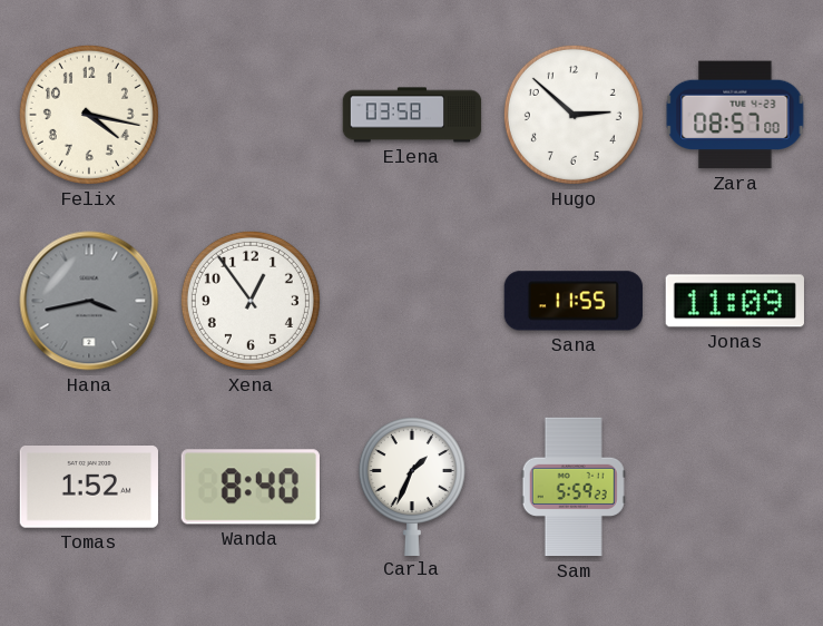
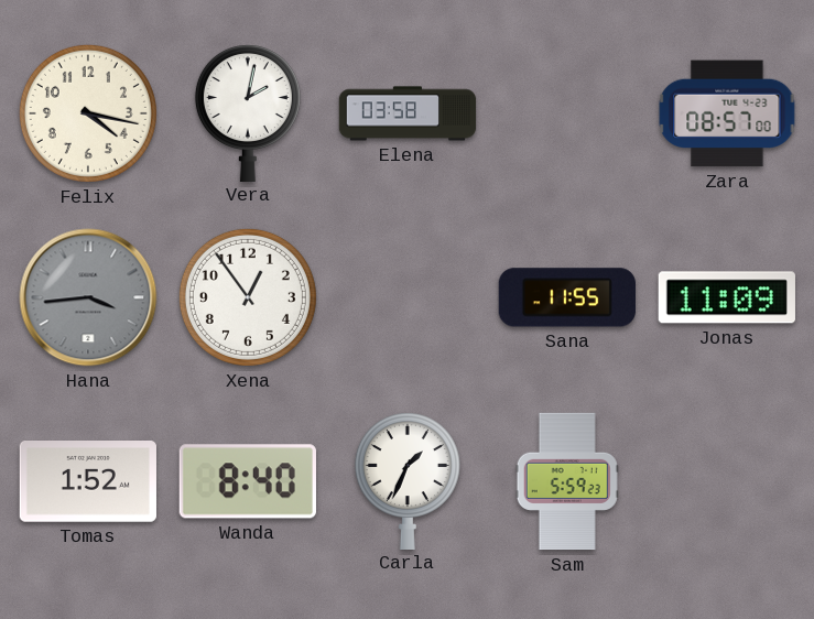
Vera: none -> 2:02 (248, 113)
Hugo: 2:52 -> none (574, 115)
Hana: 3:43 -> 3:44 (88, 297)
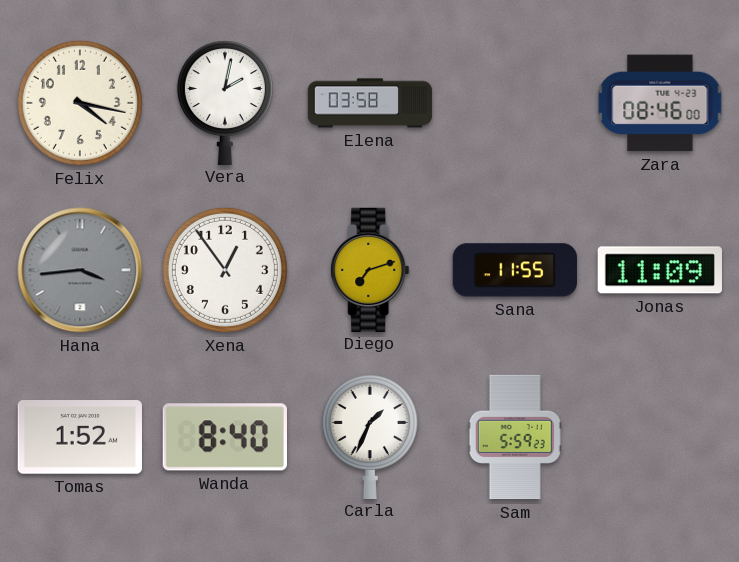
Zara: 08:57 -> 08:46 (660, 103)
Diego: none -> 7:12 (370, 269)
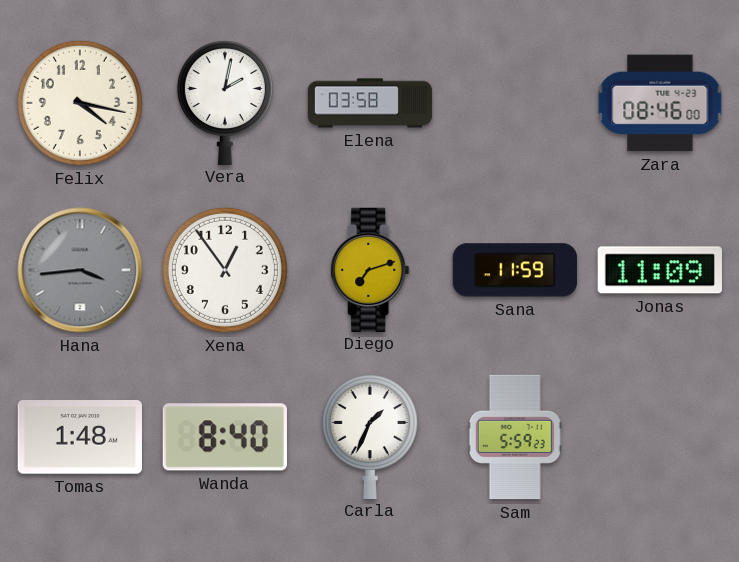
Sana: 11:55 -> 11:59 (515, 270)
Tomas: 1:52 -> 1:48 (80, 438)
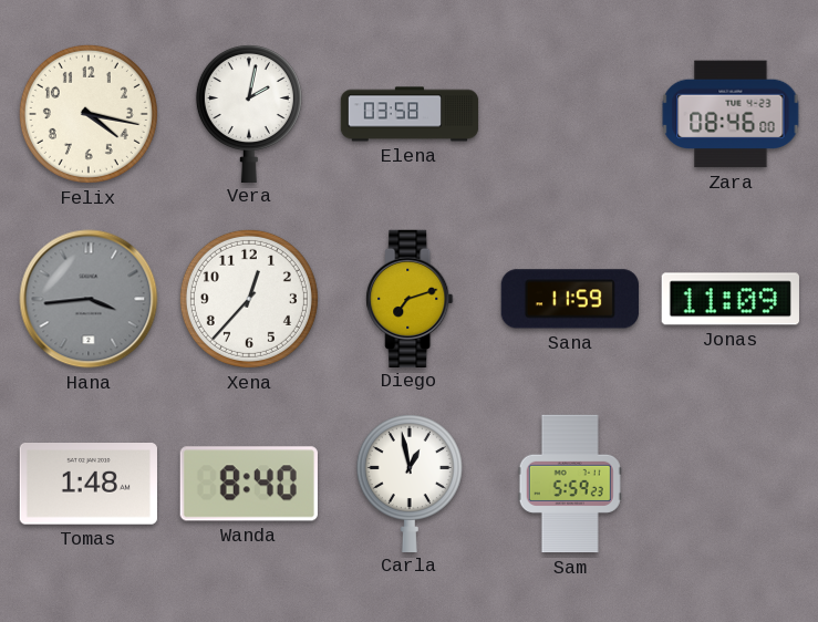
Xena: 12:54 -> 12:37 (249, 299)
Carla: 1:34 -> 12:58 (410, 484)
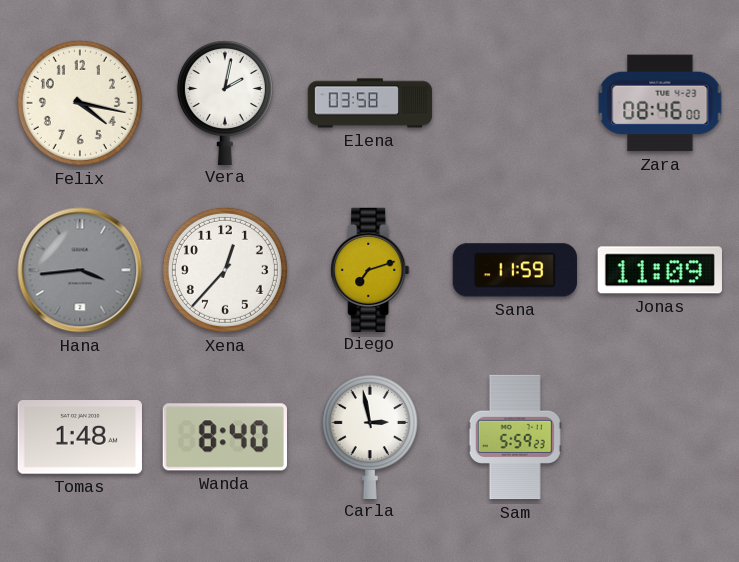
Carla: 12:58 -> 2:58 (370, 437)
